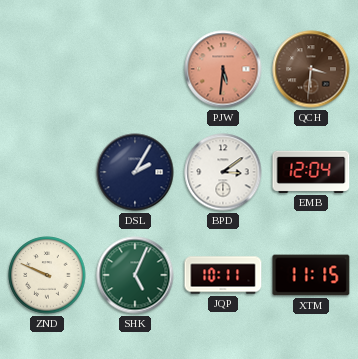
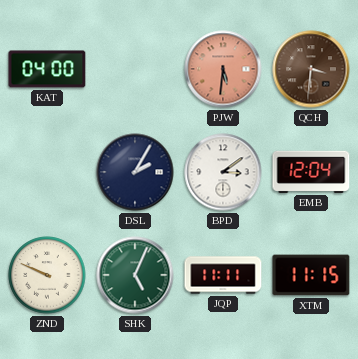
KAT: none -> 04:00 (47, 69)
JQP: 10:11 -> 11:11 (223, 275)
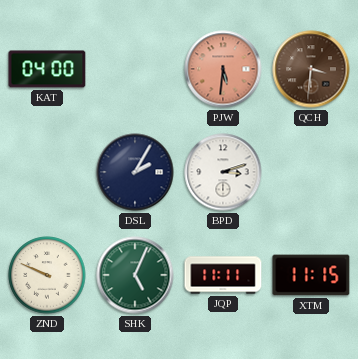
BPD: 3:09 -> 3:12 (223, 172)
EMB: 12:04 -> none (311, 172)
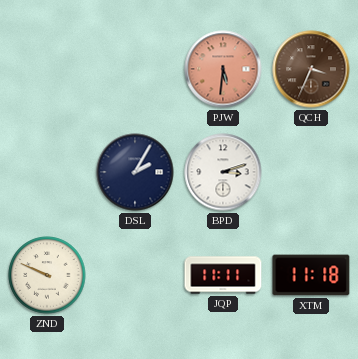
KAT: 04:00 -> none (47, 69)
QCH: 3:31 -> 3:34 (311, 69)
SHK: 5:04 -> none (135, 275)
XTM: 11:15 -> 11:18 (311, 275)
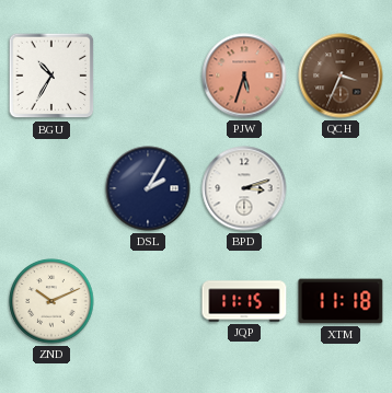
BGU: none -> 10:35 (51, 76)
PJW: 5:31 -> 5:33 (244, 76)
ZND: 9:49 -> 10:11 (51, 301)
JQP: 11:11 -> 11:15 (244, 301)
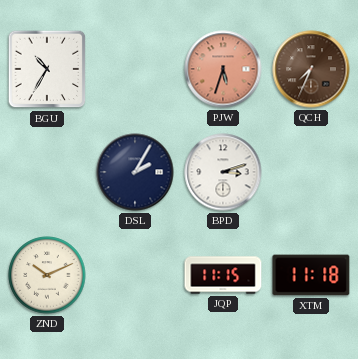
QCH: 3:34 -> 7:34 (311, 69)
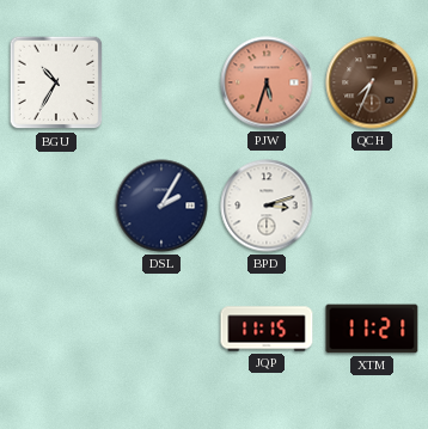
ZND: 10:11 -> none (47, 275)
XTM: 11:18 -> 11:21 (372, 329)
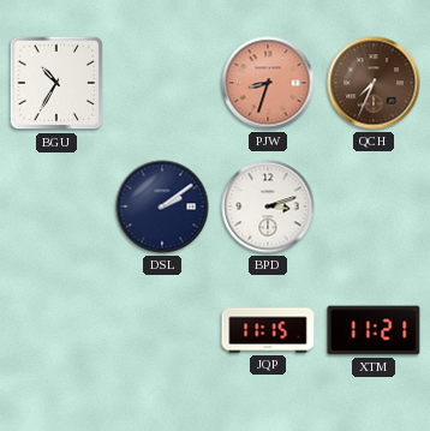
PJW: 5:33 -> 8:33 (268, 83)
DSL: 2:05 -> 2:09 (162, 206)
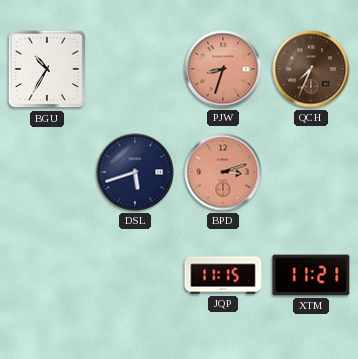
DSL: 2:09 -> 5:42 (135, 172)
BPD dial: white -> salmon (223, 172)
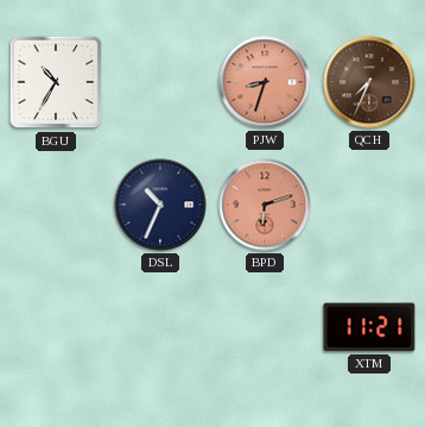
DSL: 5:42 -> 10:34 (160, 205)
BPD: 3:12 -> 6:12 (265, 205)
JQP: 11:15 -> none (223, 275)
